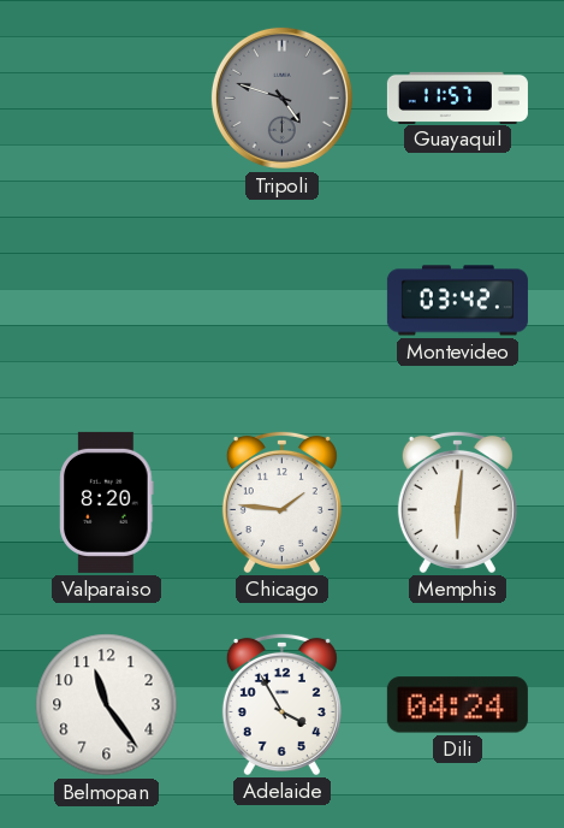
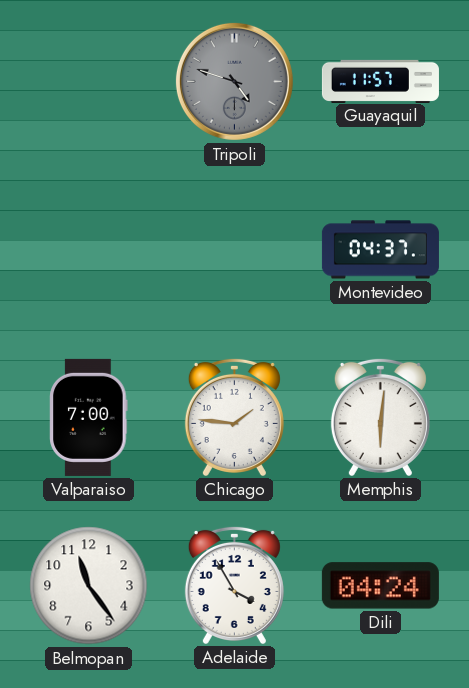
Montevideo: 03:42 -> 04:37 (380, 250)
Valparaiso: 8:20 -> 7:00 (89, 417)
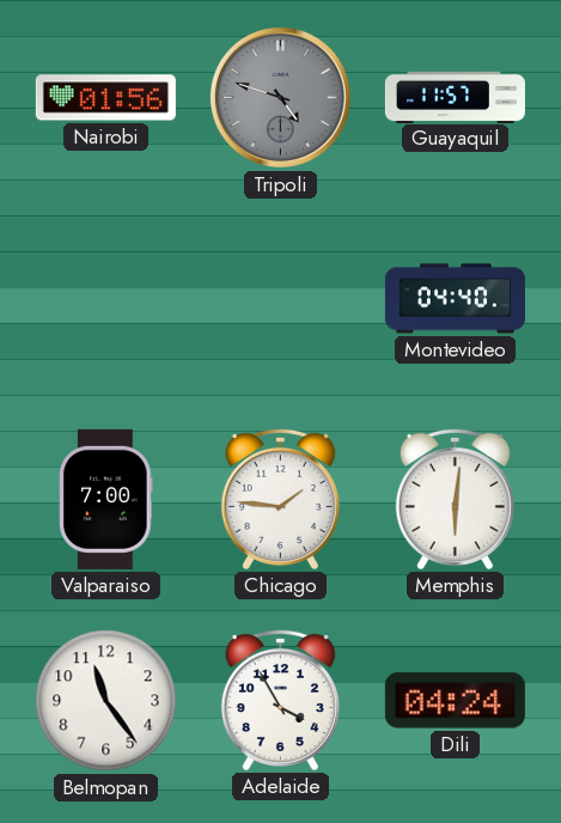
Nairobi: none -> 01:56 (105, 98)
Montevideo: 04:37 -> 04:40 (455, 299)
